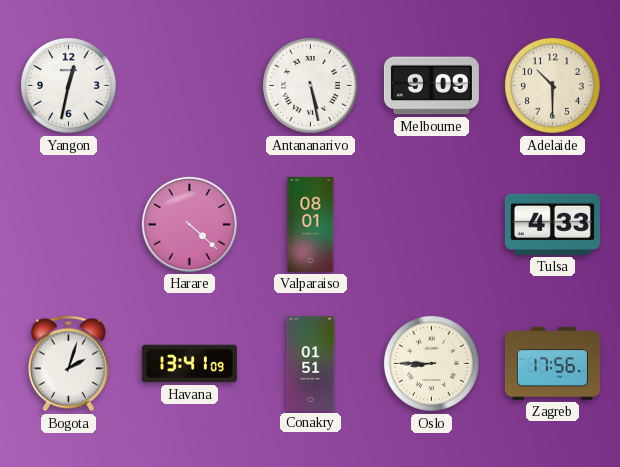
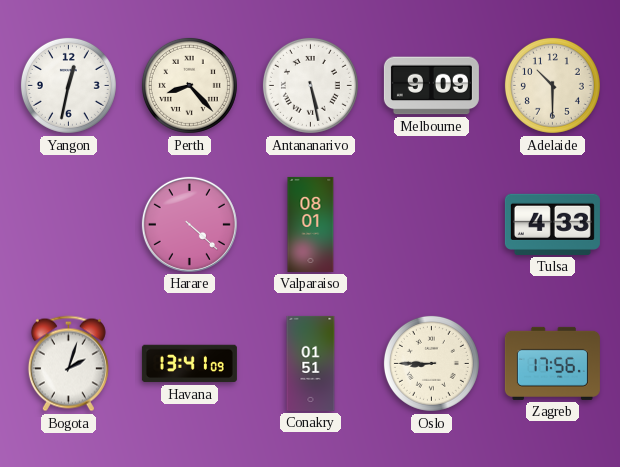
Perth: none -> 8:23 (189, 85)
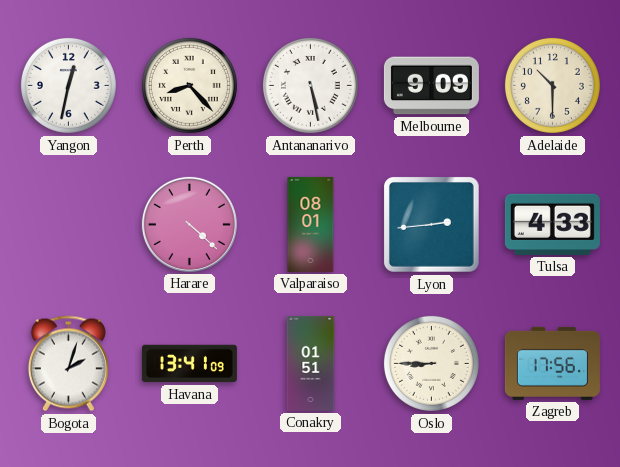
Lyon: none -> 2:44 (432, 225)
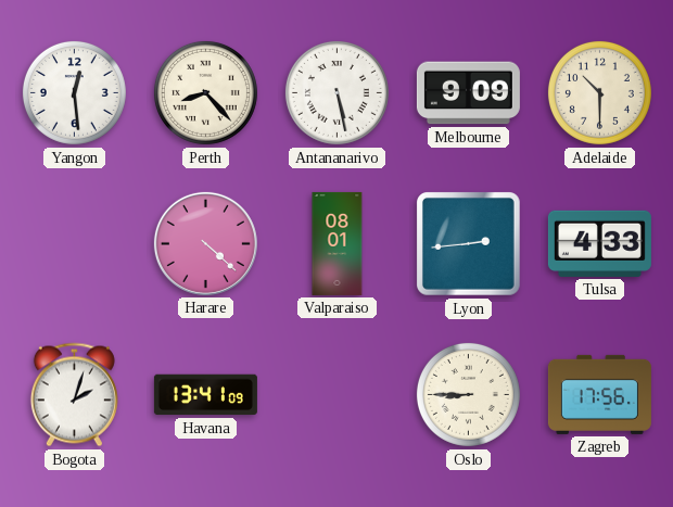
Yangon: 12:32 -> 12:29 (74, 92)
Conakry: 01:51 -> none (311, 363)
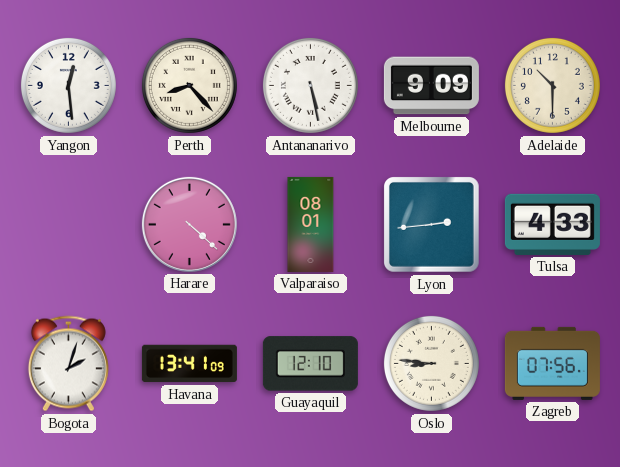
Guayaquil: none -> 12:10 (310, 364)
Oslo: 8:45 -> 8:46 (431, 363)
Zagreb: 17:56 -> 07:56 (552, 363)
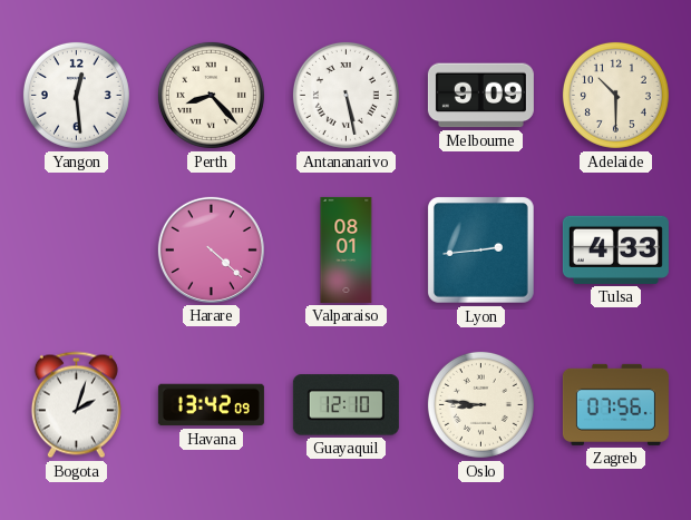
Havana: 13:41 -> 13:42 (211, 405)
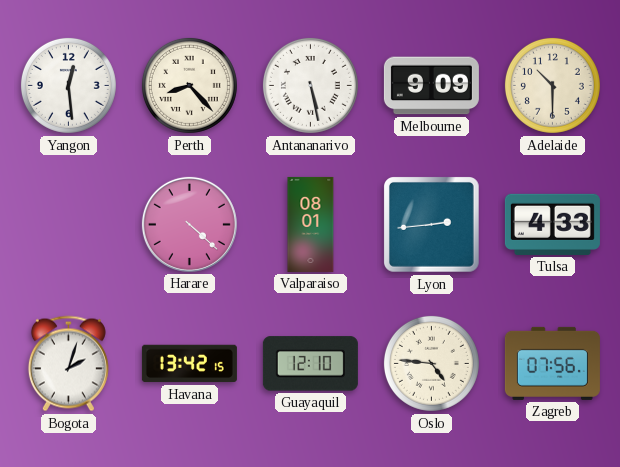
Havana: 13:42:09 -> 13:42:15 (189, 364)
Oslo: 8:46 -> 4:46 (431, 363)
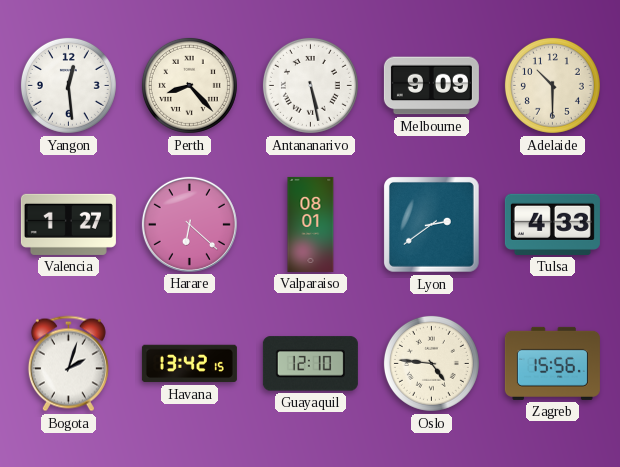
Valencia: none -> 1:27 (68, 224)
Harare: 4:22 -> 6:22 (189, 224)
Lyon: 2:44 -> 2:39 (432, 225)
Zagreb: 07:56 -> 15:56 (552, 363)
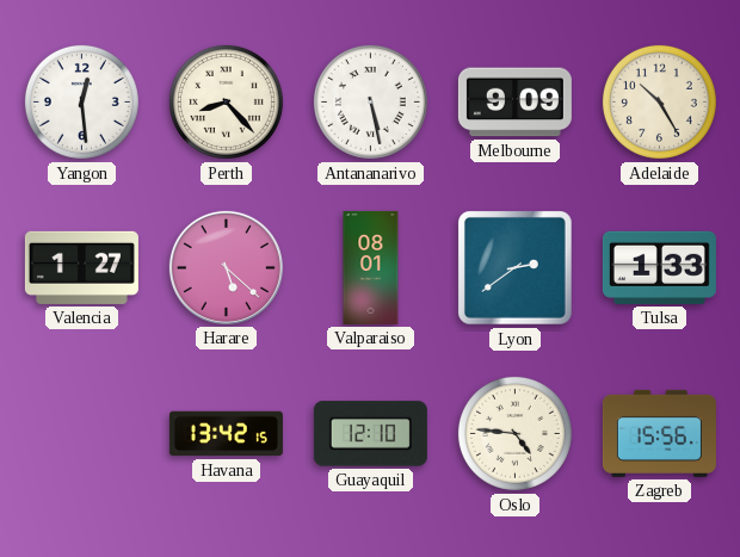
Adelaide: 10:30 -> 10:25 (659, 101)
Harare: 6:22 -> 5:22 (226, 267)
Tulsa: 4:33 -> 1:33 (659, 267)
Bogota: 2:03 -> none (68, 364)
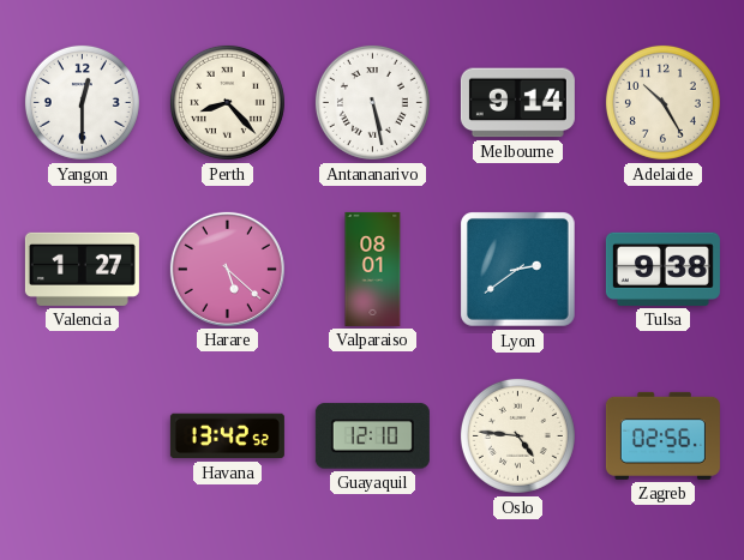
Yangon: 12:29 -> 12:30 (82, 102)
Melbourne: 9:09 -> 9:14 (517, 103)
Tulsa: 1:33 -> 9:38 (662, 269)
Havana: 13:42:15 -> 13:42:52 (227, 436)
Zagreb: 15:56 -> 02:56 (662, 435)
